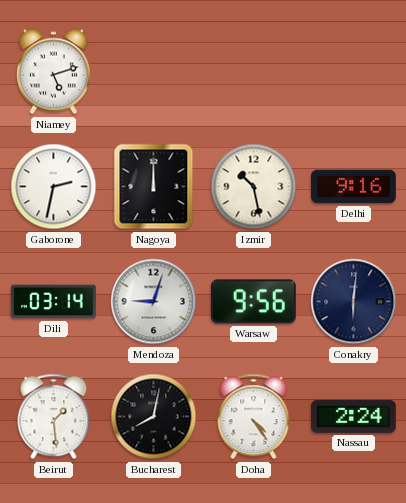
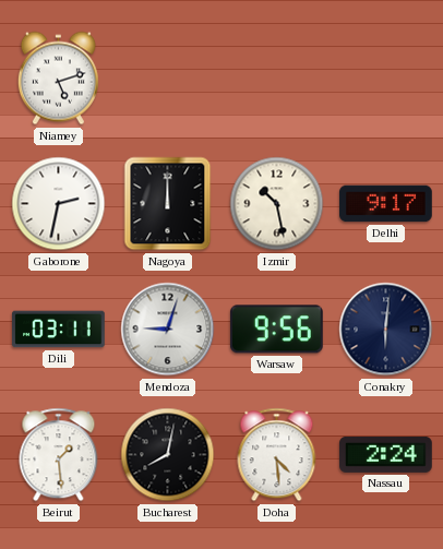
Delhi: 9:16 -> 9:17 (386, 204)
Dili: 03:14 -> 03:11 (59, 330)
Doha: 4:24 -> 4:29 (277, 455)
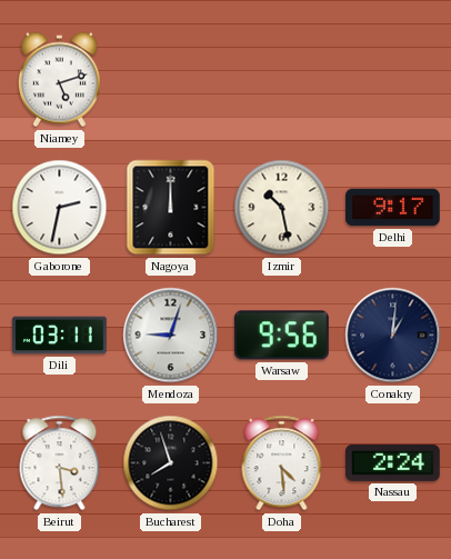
Conakry: 6:01 -> 1:01 (393, 336)
Beirut: 1:29 -> 3:29 (60, 463)
Bucharest: 8:02 -> 7:57 (171, 463)
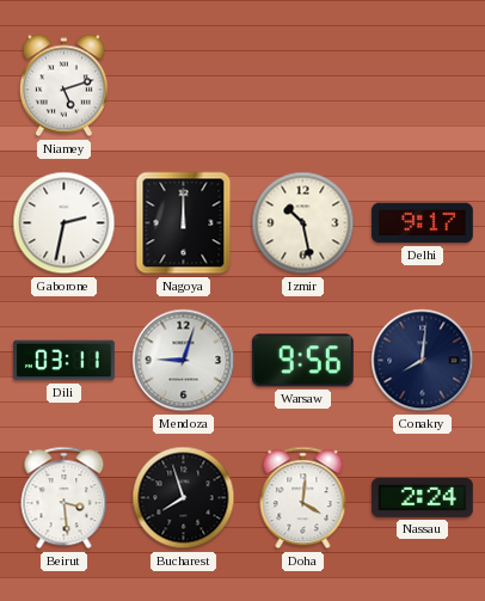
Conakry: 1:01 -> 8:01 (423, 361)
Doha: 4:29 -> 4:01 (303, 498)
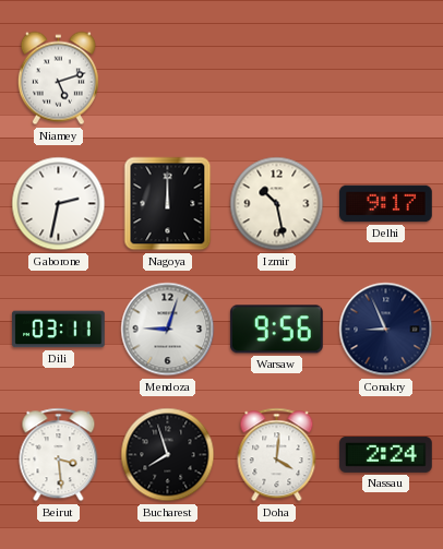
Conakry: 8:01 -> 8:56 (386, 330)
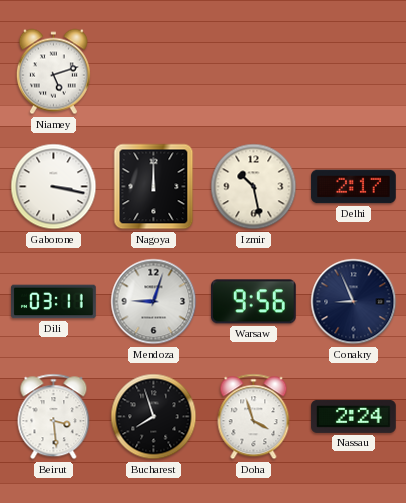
Gaborone: 2:32 -> 3:17 (54, 187)
Delhi: 9:17 -> 2:17 (354, 187)
Doha: 4:01 -> 3:57 (254, 417)
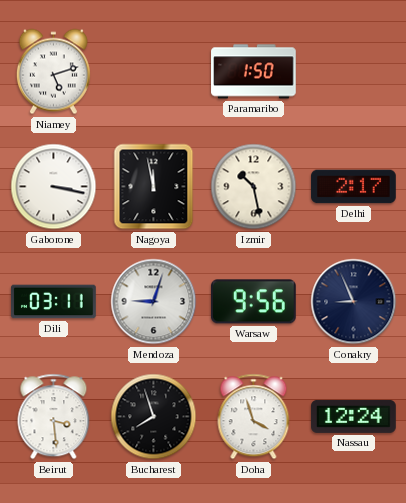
Paramaribo: none -> 1:50 (254, 72)
Nagoya: 12:00 -> 11:58 (154, 187)
Nassau: 2:24 -> 12:24 (354, 416)
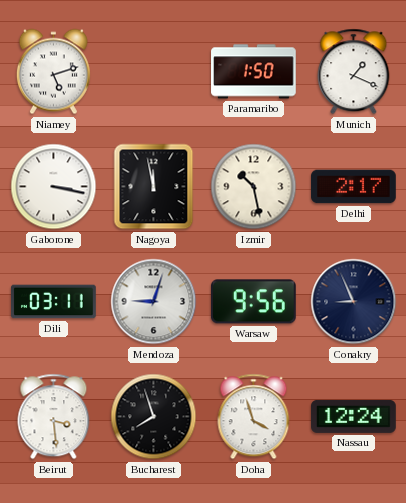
Munich: none -> 1:19 (354, 72)
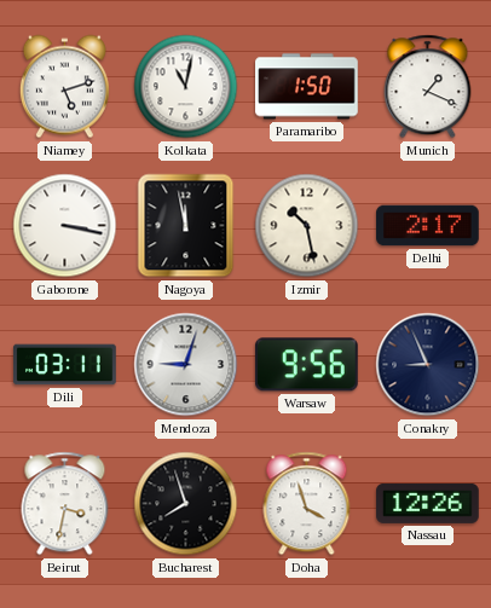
Kolkata: none -> 11:02 (186, 87)
Beirut: 3:29 -> 3:32 (65, 504)
Nassau: 12:24 -> 12:26 (428, 503)
